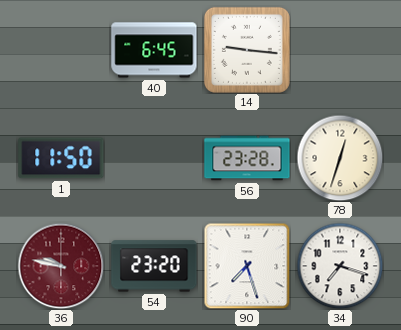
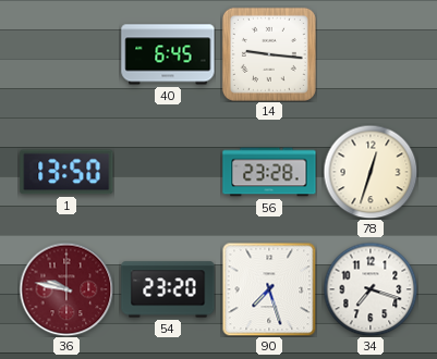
1: 11:50 -> 13:50 (66, 172)
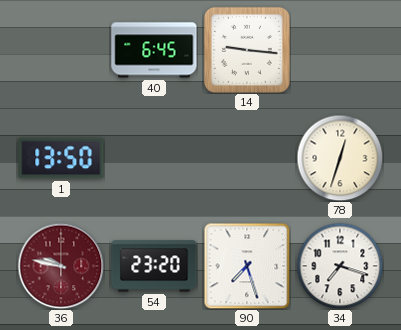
56: 23:28 -> none (269, 172)
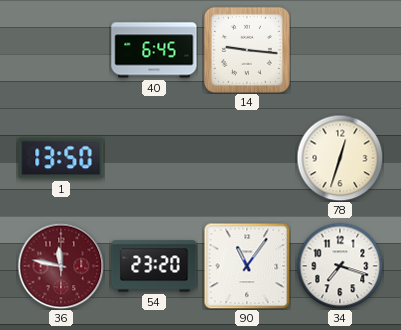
36: 9:47 -> 11:47 (61, 266)
90: 7:27 -> 11:06 (247, 266)
